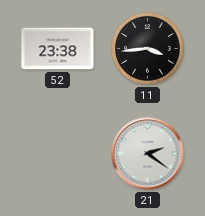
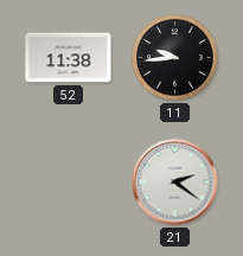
52: 23:38 -> 11:38 (69, 58)
11: 3:44 -> 9:44 (175, 58)
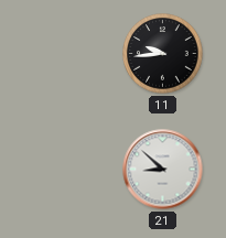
52: 11:38 -> none (69, 58)
21: 2:21 -> 8:52 (163, 170)
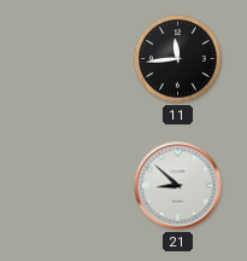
11: 9:44 -> 11:44 (178, 59)
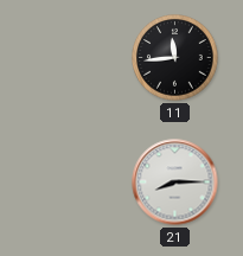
21: 8:52 -> 8:15 (175, 183)
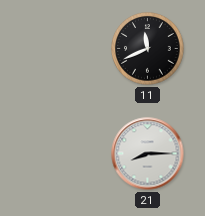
11: 11:44 -> 11:41 (148, 49)
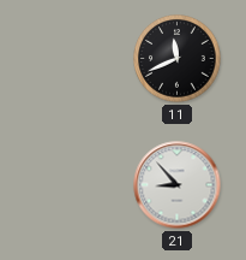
21: 8:15 -> 8:53 (178, 185)
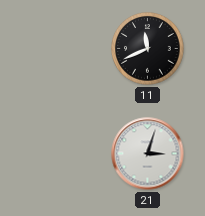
21: 8:53 -> 3:03 (148, 154)
